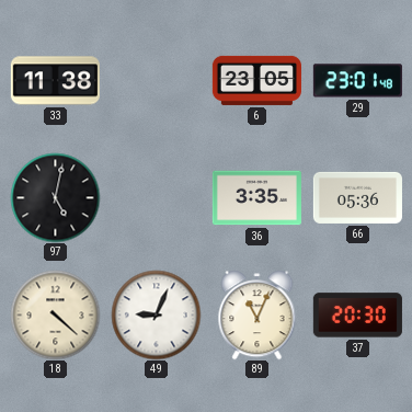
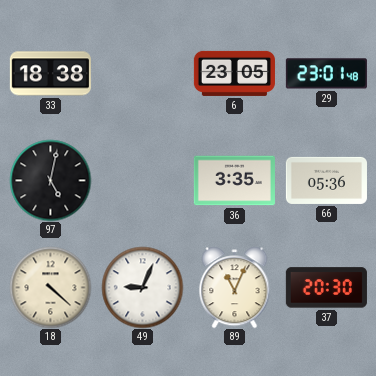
33: 11:38 -> 18:38 (50, 74)
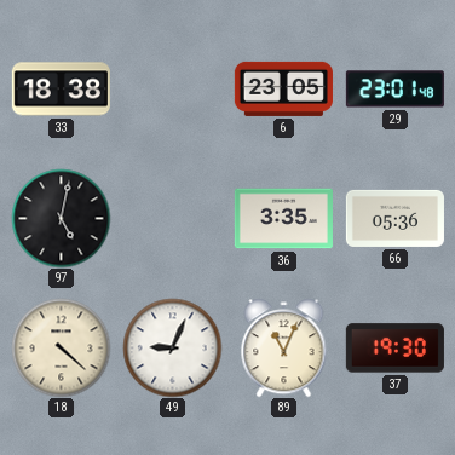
37: 20:30 -> 19:30 (394, 349)
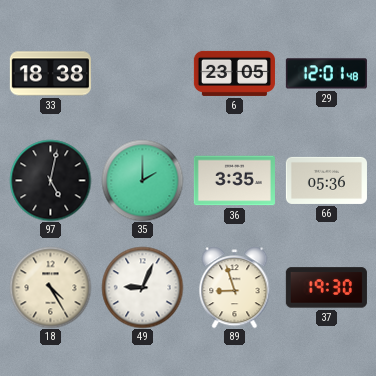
29: 23:01 -> 12:01 (326, 74)
35: none -> 2:00 (142, 180)
18: 4:22 -> 4:25 (50, 287)
89: 11:04 -> 8:57 (235, 287)
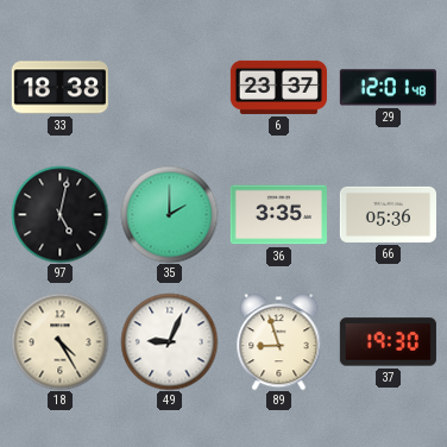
6: 23:05 -> 23:37 (278, 87)
